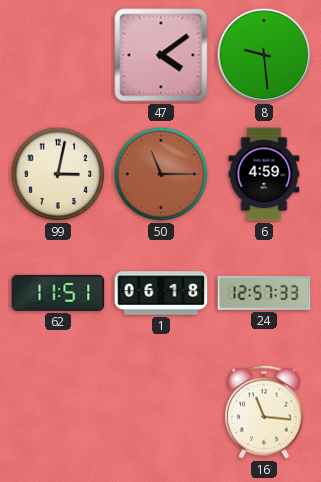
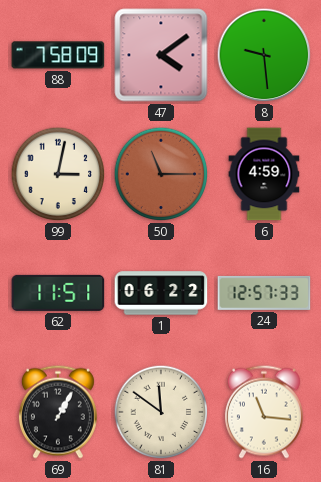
88: none -> 7:58 (58, 55)
1: 06:18 -> 06:22 (161, 293)
69: none -> 1:05 (58, 412)
81: none -> 11:51 (161, 412)
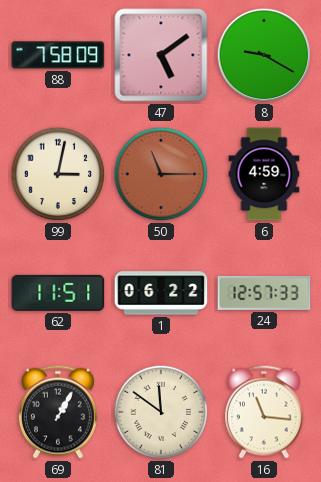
47: 4:09 -> 5:09 (161, 55)
8: 9:29 -> 9:20 (264, 55)
